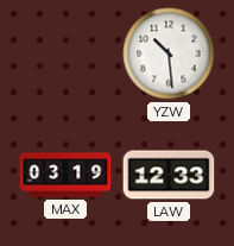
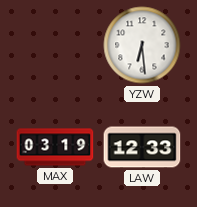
YZW: 10:29 -> 6:29 (142, 45)
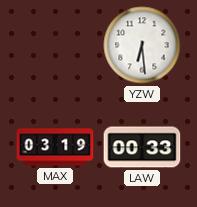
LAW: 12:33 -> 00:33 (142, 147)
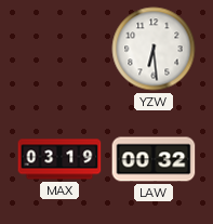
LAW: 00:33 -> 00:32 (154, 159)
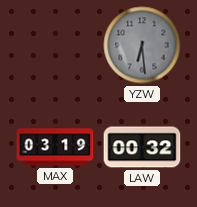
YZW dial: white -> grey (142, 45)
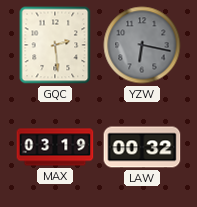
GQC: none -> 2:29 (55, 45)
YZW: 6:29 -> 6:17 (142, 45)
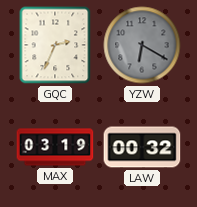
GQC: 2:29 -> 2:34 (55, 45)
YZW: 6:17 -> 6:20 (142, 45)
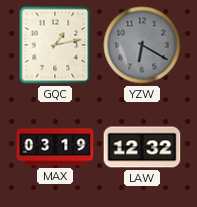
GQC: 2:34 -> 1:13 (55, 45)
LAW: 00:32 -> 12:32 (142, 147)
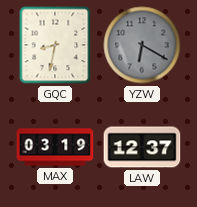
GQC: 1:13 -> 8:32 (55, 45)
LAW: 12:32 -> 12:37 (142, 147)
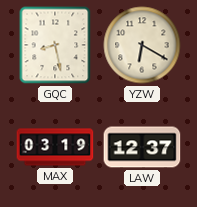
GQC: 8:32 -> 8:28 (55, 45)
YZW dial: grey -> cream (142, 45)
